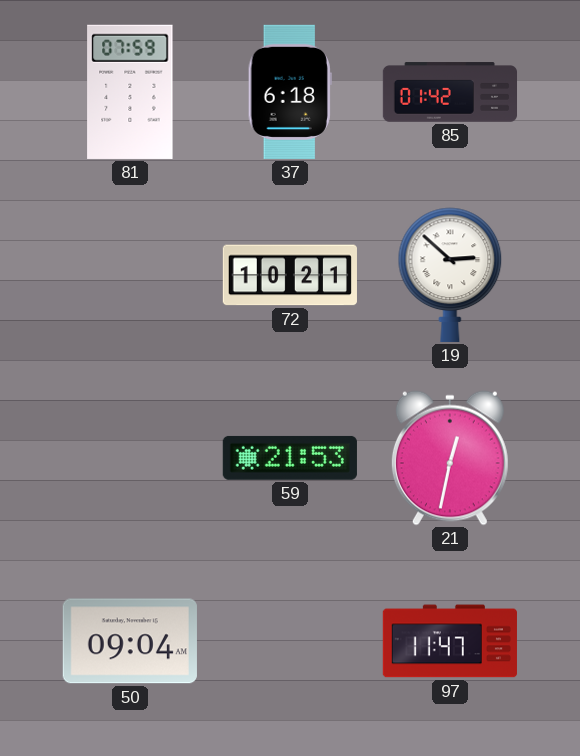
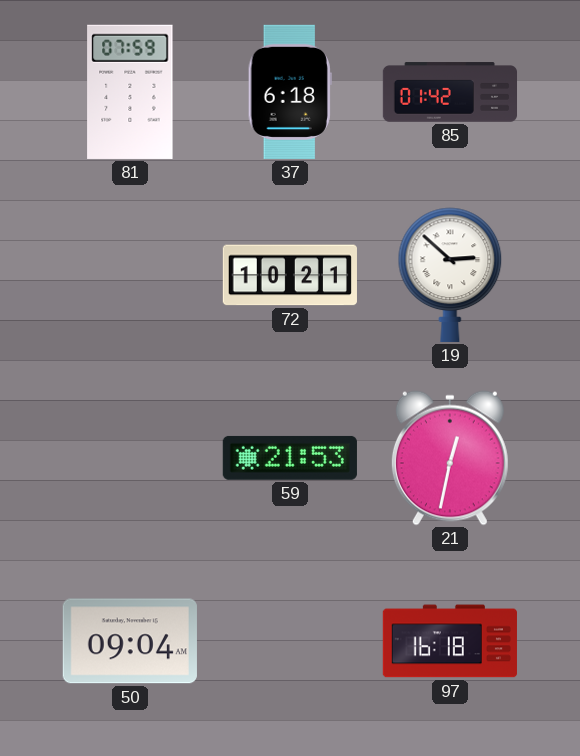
97: 11:47 -> 16:18 (450, 641)
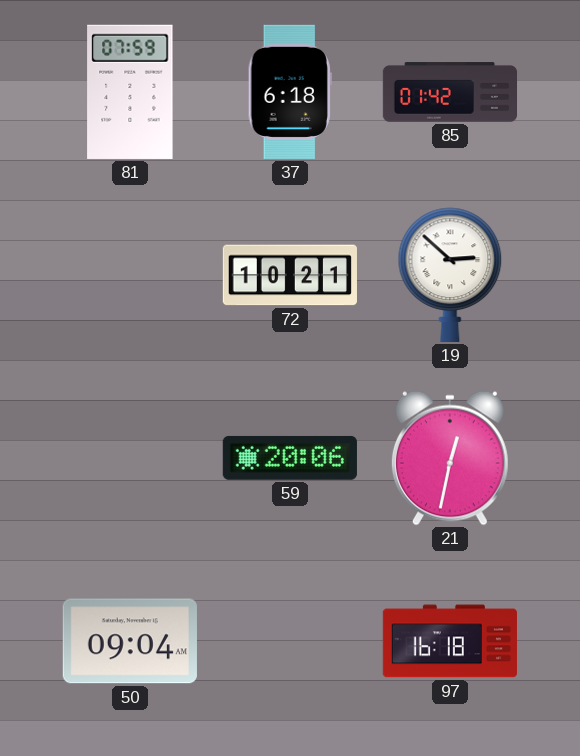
59: 21:53 -> 20:06 (290, 458)
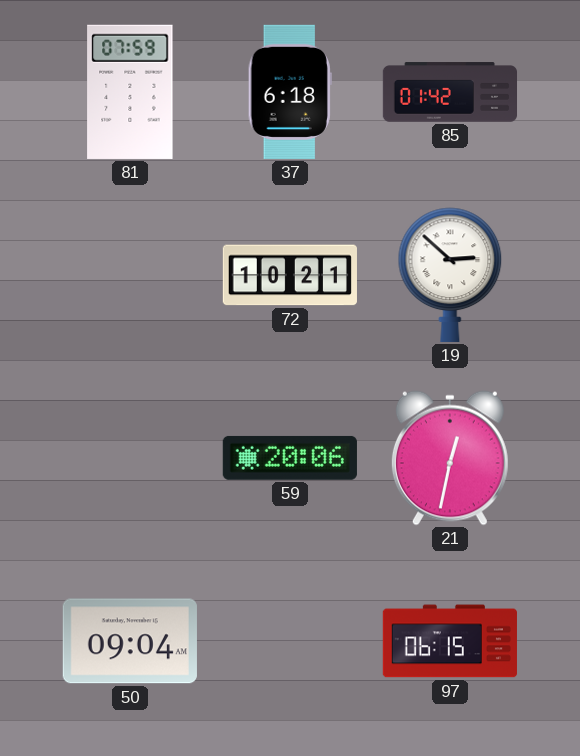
97: 16:18 -> 06:15 (450, 641)
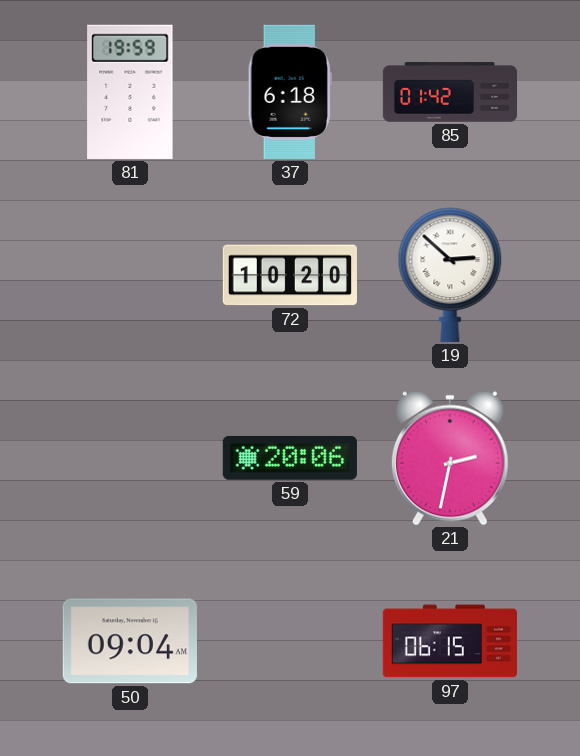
81: 07:59 -> 19:59 (130, 92)
72: 10:21 -> 10:20 (290, 275)
21: 12:32 -> 2:32 (450, 458)
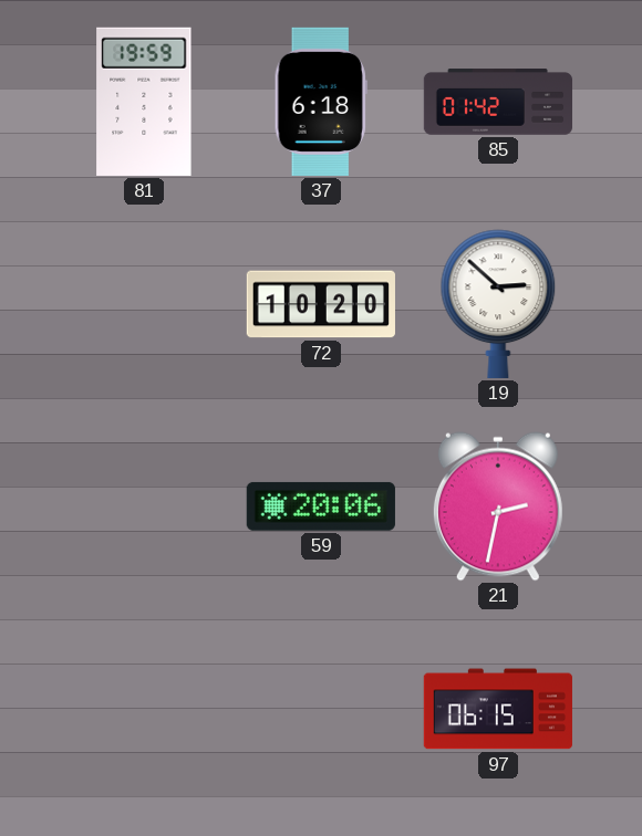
50: 09:04 -> none (130, 641)
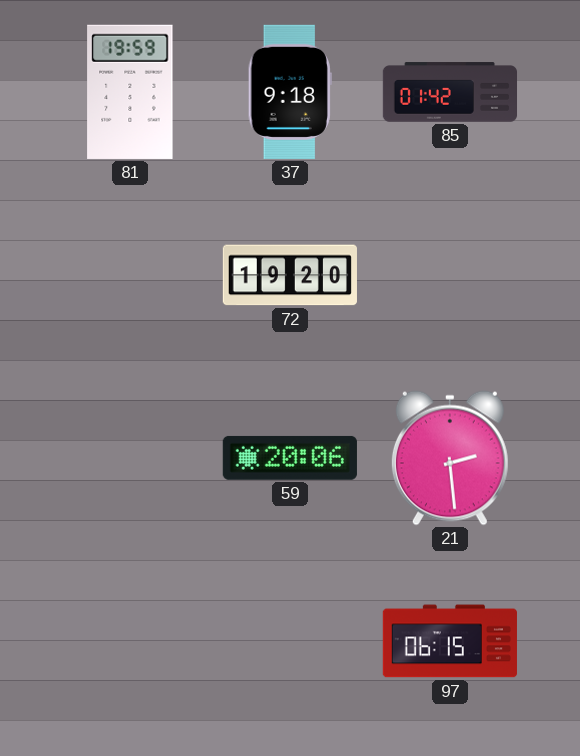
37: 6:18 -> 9:18 (290, 92)
72: 10:20 -> 19:20 (290, 275)
19: 2:52 -> none (498, 304)
21: 2:32 -> 2:29 (450, 458)
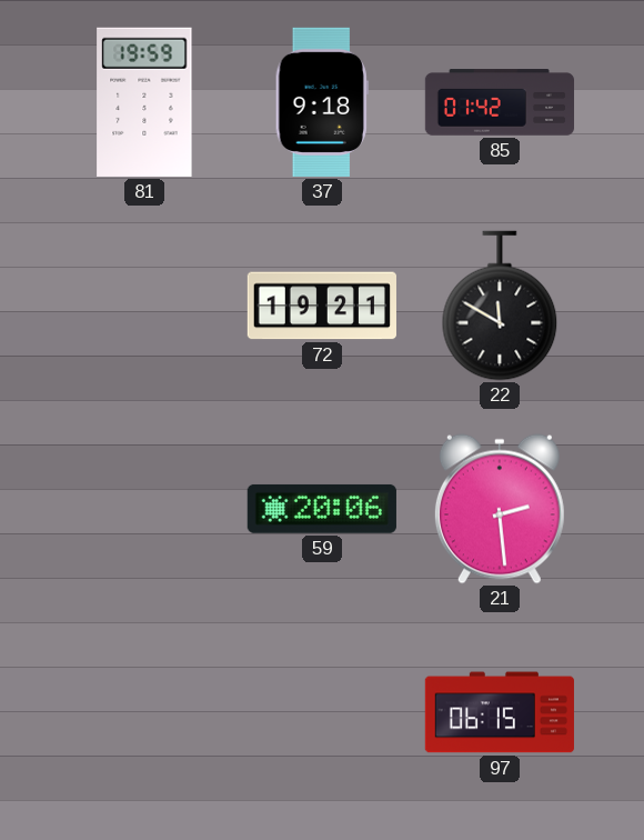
72: 19:20 -> 19:21 (322, 306)
22: none -> 11:50 (500, 306)
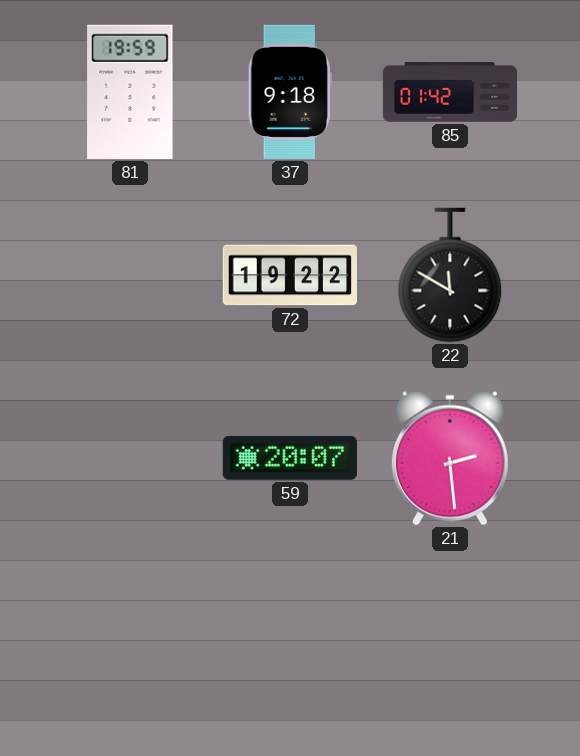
72: 19:21 -> 19:22 (290, 275)
59: 20:06 -> 20:07 (290, 458)
97: 06:15 -> none (500, 712)
